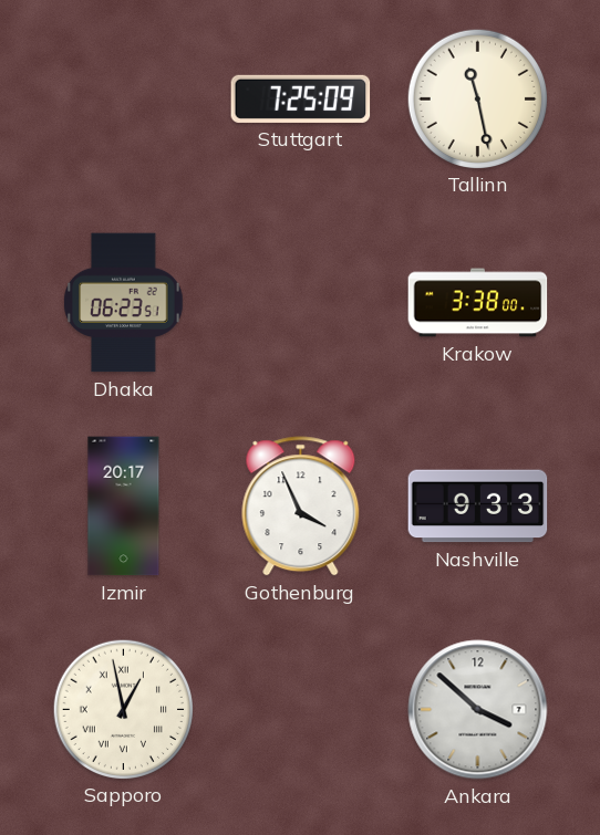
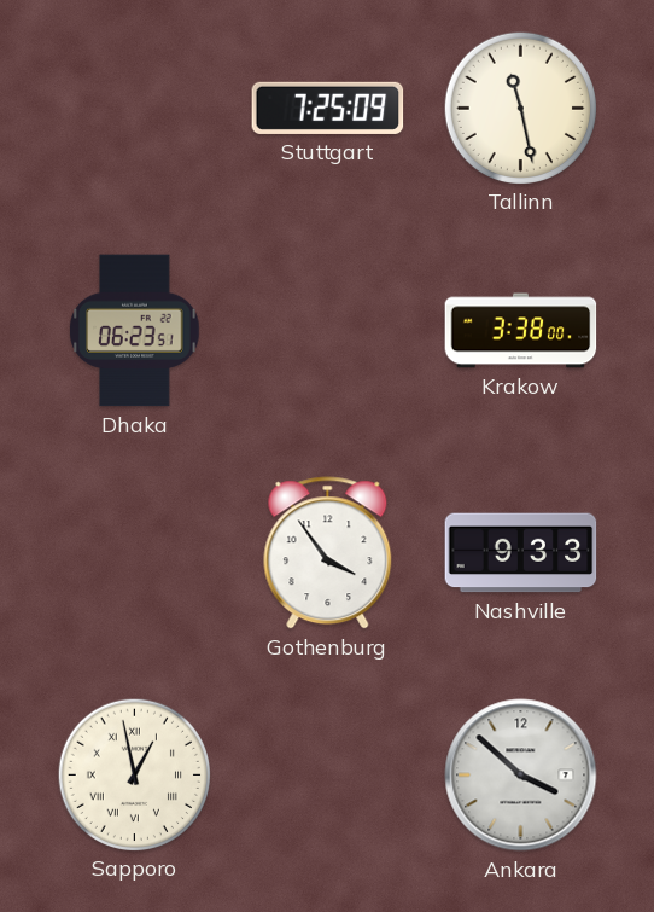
Izmir: 20:17 -> none (124, 507)
Gothenburg: 3:56 -> 3:54 (328, 553)
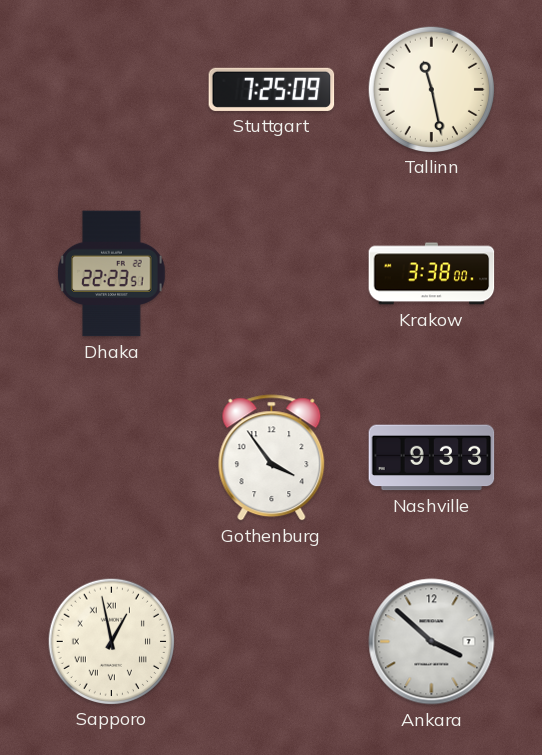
Dhaka: 06:23 -> 22:23 (112, 274)
